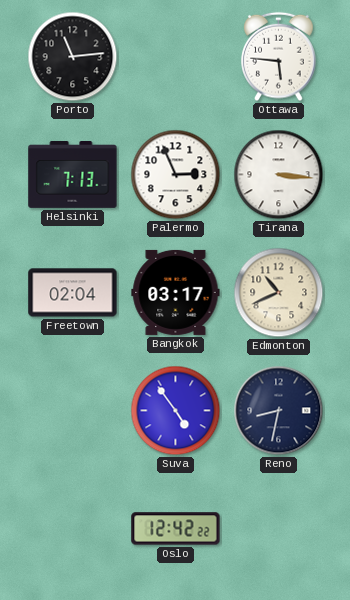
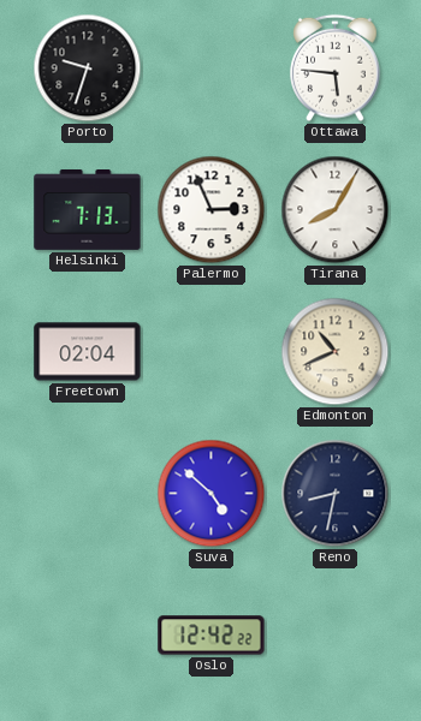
Porto: 11:14 -> 9:33 (88, 68)
Tirana: 3:16 -> 8:05 (336, 210)
Bangkok: 03:17 -> none (176, 292)
Suva: 4:54 -> 4:52 (212, 494)
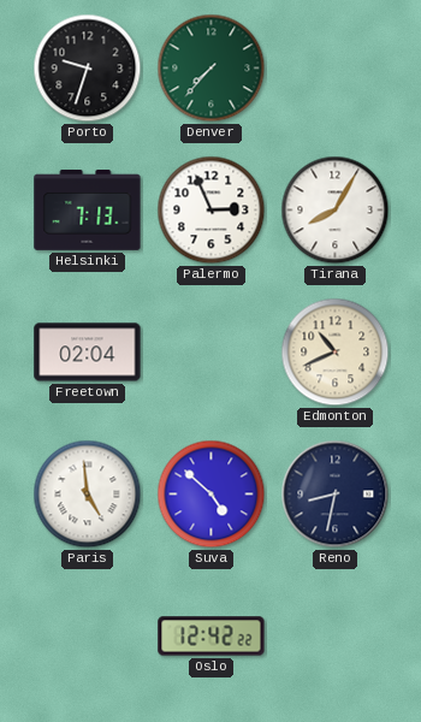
Denver: none -> 7:37 (212, 69)
Ottawa: 5:46 -> none (336, 68)
Paris: none -> 4:59 (88, 495)
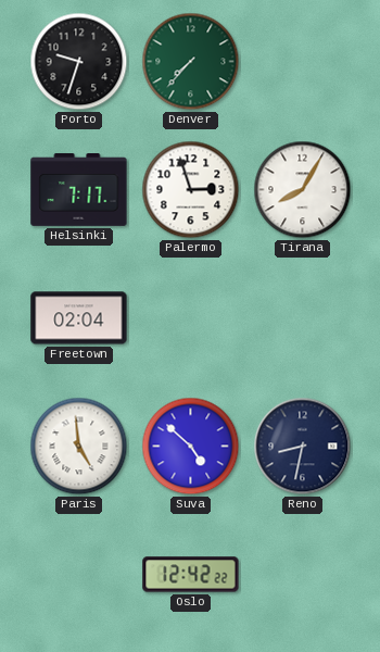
Helsinki: 7:13 -> 7:17 (79, 190)
Palermo: 2:56 -> 2:57 (191, 190)
Edmonton: 10:41 -> none (336, 353)
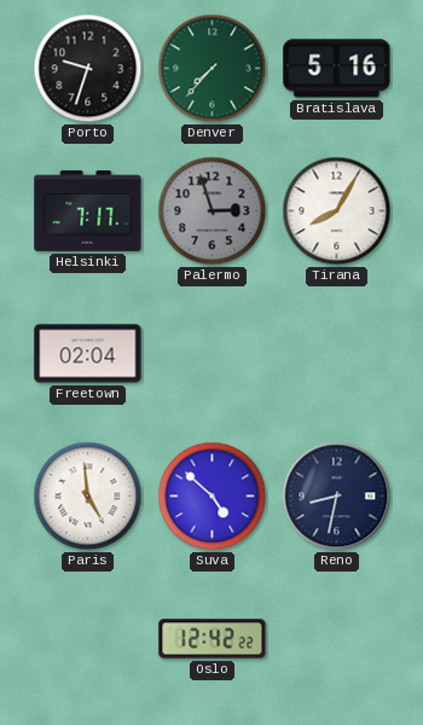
Bratislava: none -> 5:16 (337, 69)
Palermo dial: white -> grey (213, 211)
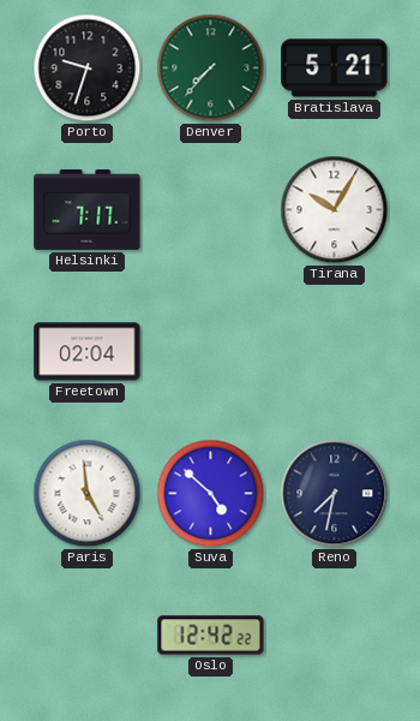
Bratislava: 5:16 -> 5:21 (335, 68)
Palermo: 2:57 -> none (213, 211)
Tirana: 8:05 -> 10:05 (335, 210)
Reno: 8:32 -> 7:32 (335, 494)
